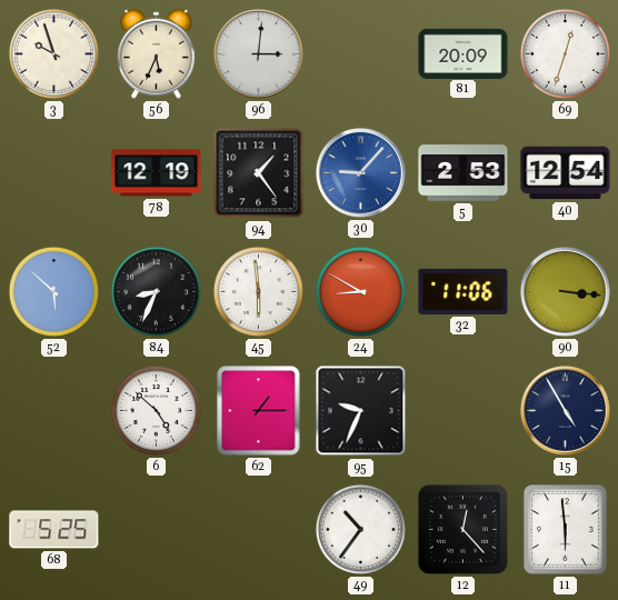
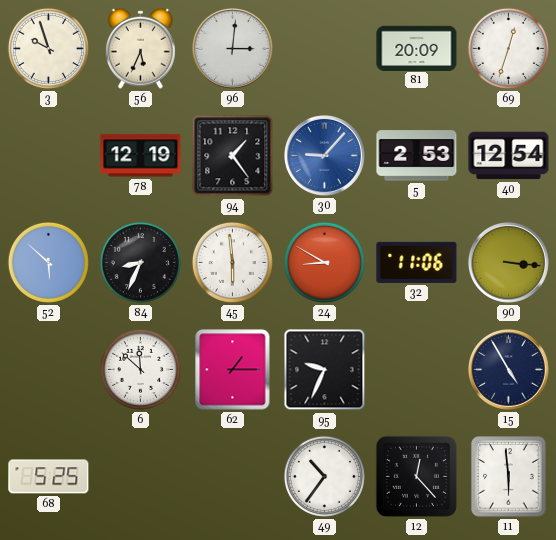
6: 4:52 -> 11:52 (140, 369)
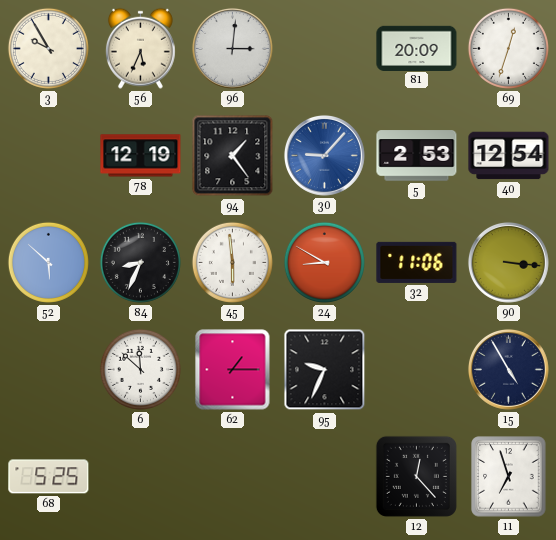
3: 9:57 -> 9:55 (48, 48)
49: 10:36 -> none (324, 476)
11: 5:59 -> 6:57 (509, 477)
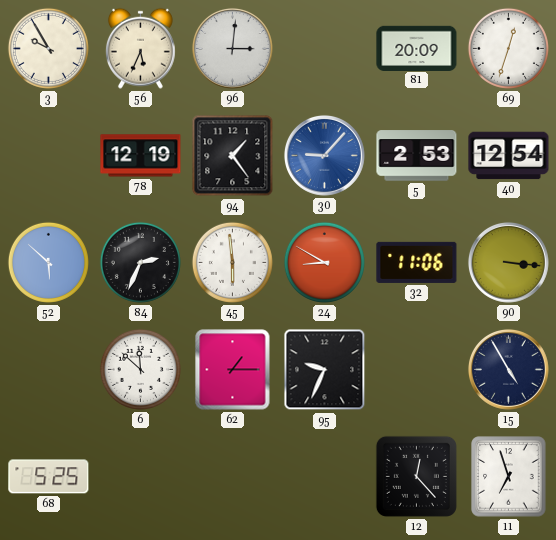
84: 8:34 -> 2:34 (140, 262)
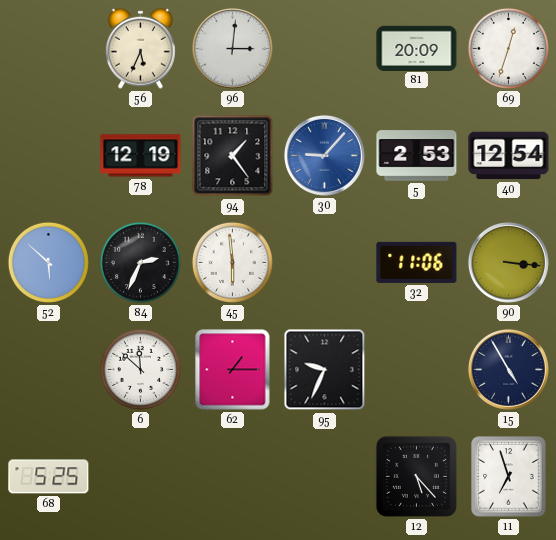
3: 9:55 -> none (48, 48)
24: 8:50 -> none (324, 262)
12: 12:23 -> 5:23 (416, 476)
